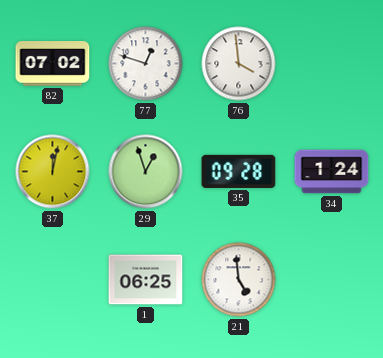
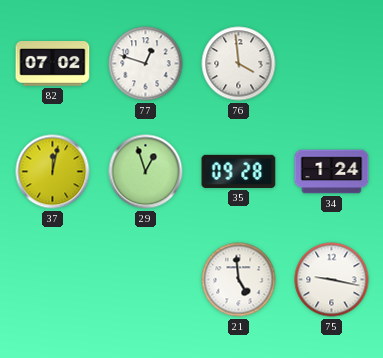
1: 06:25 -> none (146, 280)
75: none -> 9:17 (332, 280)
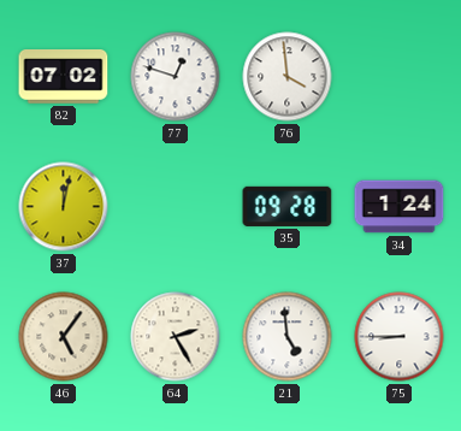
29: 12:57 -> none (146, 172)
46: none -> 5:06 (64, 337)
64: none -> 2:25 (176, 337)
75: 9:17 -> 8:45 (400, 337)
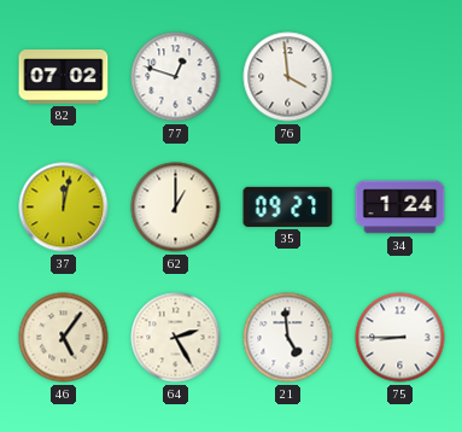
62: none -> 1:00 (176, 208)
35: 09:28 -> 09:27 (288, 206)
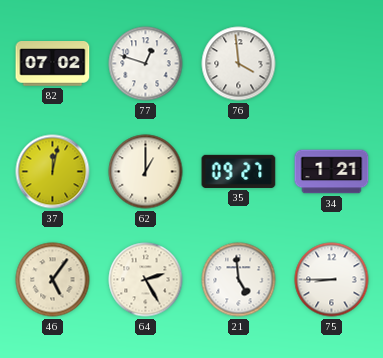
34: 1:24 -> 1:21 (332, 172)
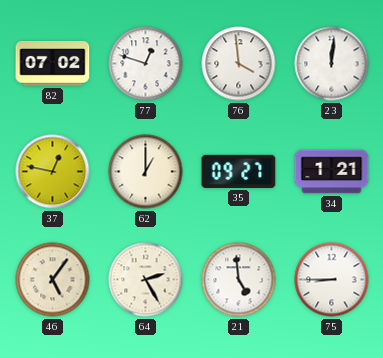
23: none -> 12:01 (332, 64)
37: 12:02 -> 12:47 (53, 172)
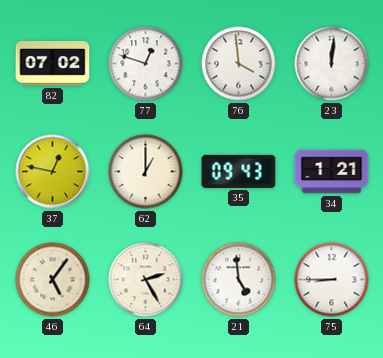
35: 09:27 -> 09:43 (239, 171)
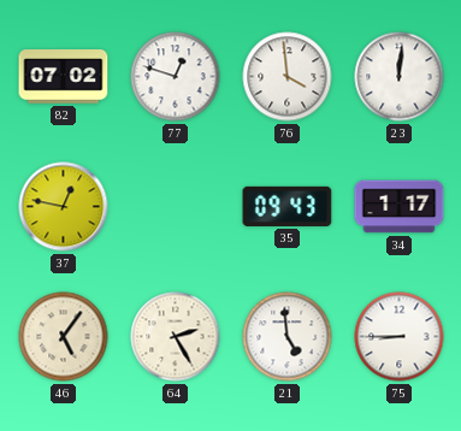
62: 1:00 -> none (146, 172)
34: 1:21 -> 1:17 (400, 207)
